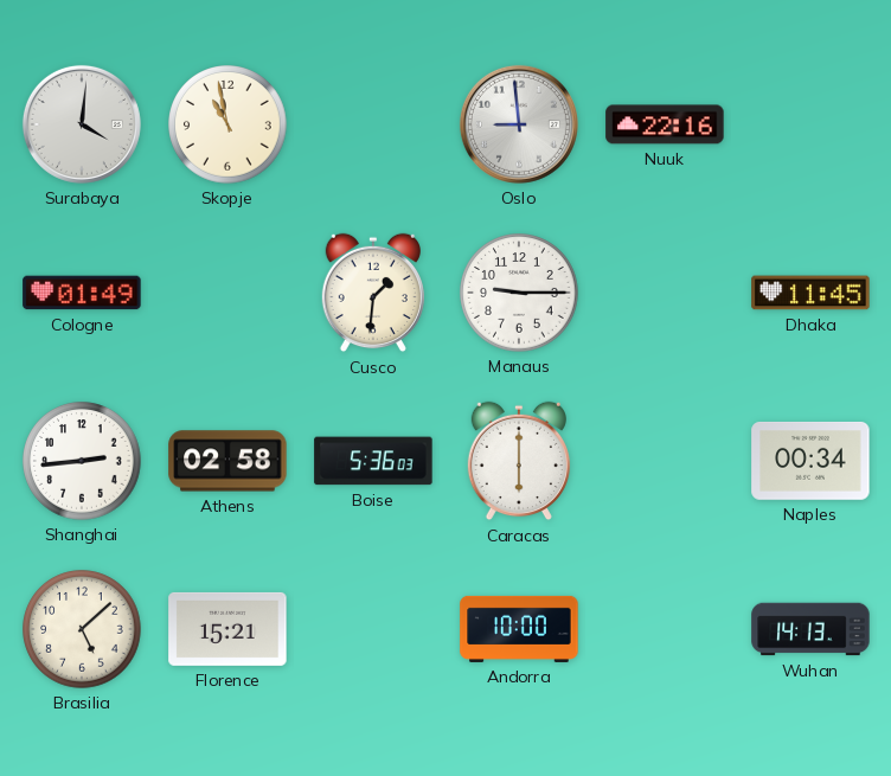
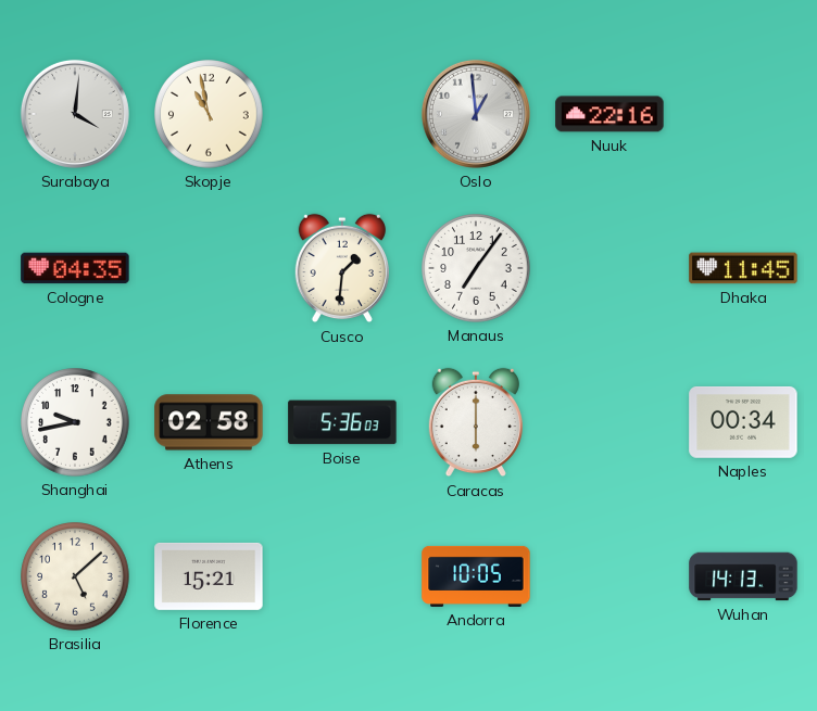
Oslo: 8:59 -> 12:59 (476, 114)
Cologne: 01:49 -> 04:35 (75, 268)
Manaus: 9:15 -> 7:06 (476, 268)
Shanghai: 2:44 -> 9:43 (75, 422)
Andorra: 10:00 -> 10:05 (476, 576)
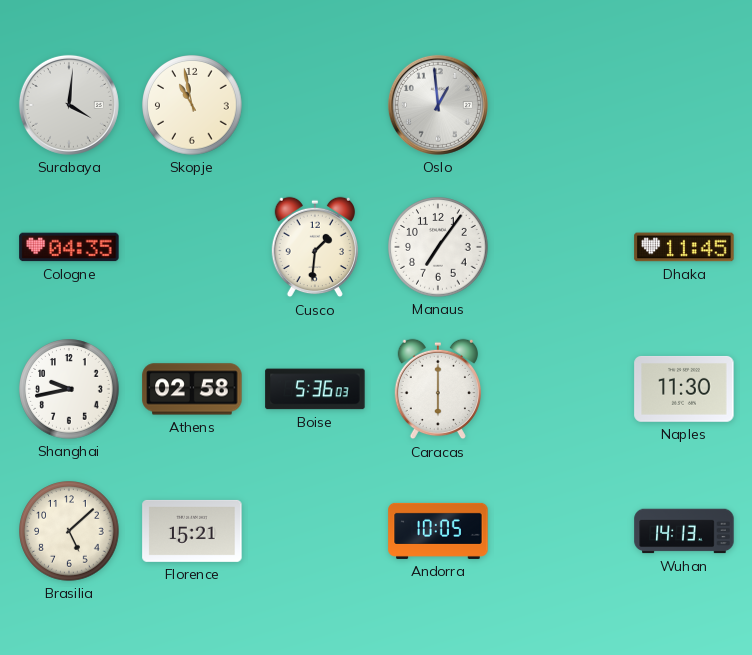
Nuuk: 22:16 -> none (609, 114)
Naples: 00:34 -> 11:30 (684, 389)
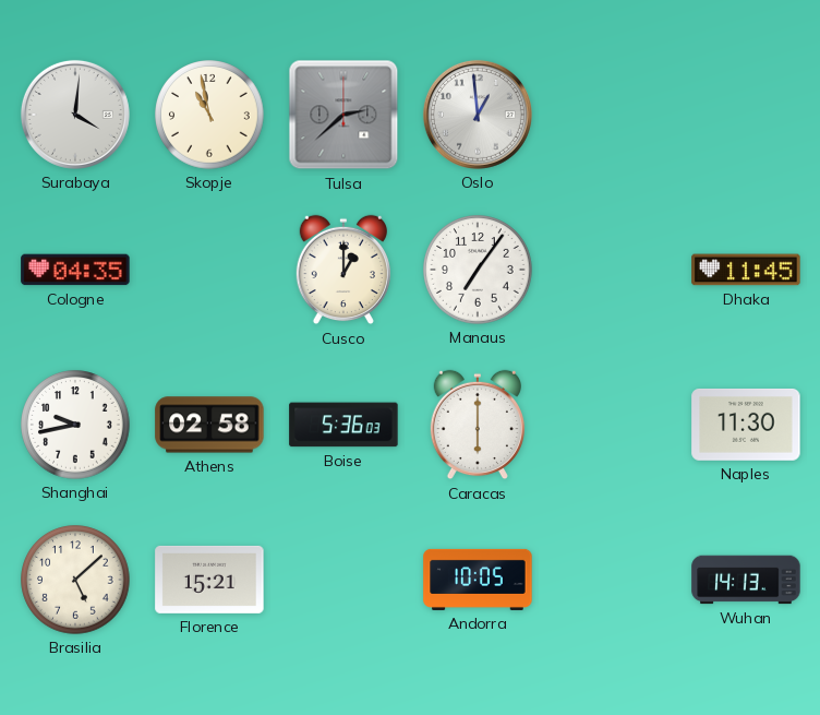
Tulsa: none -> 2:38 (343, 115)
Cusco: 1:31 -> 1:00 (343, 270)
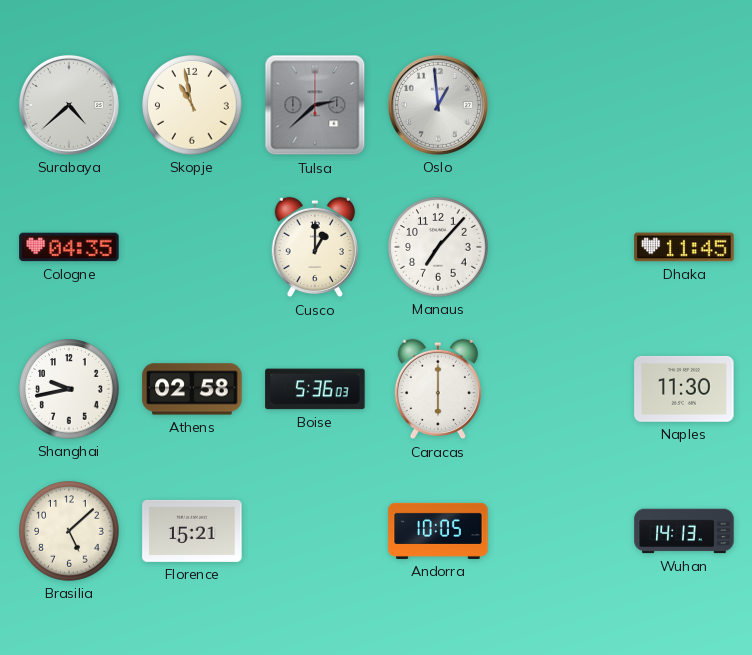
Surabaya: 4:01 -> 4:38 (69, 105)
Manaus: 7:06 -> 7:07 (438, 247)
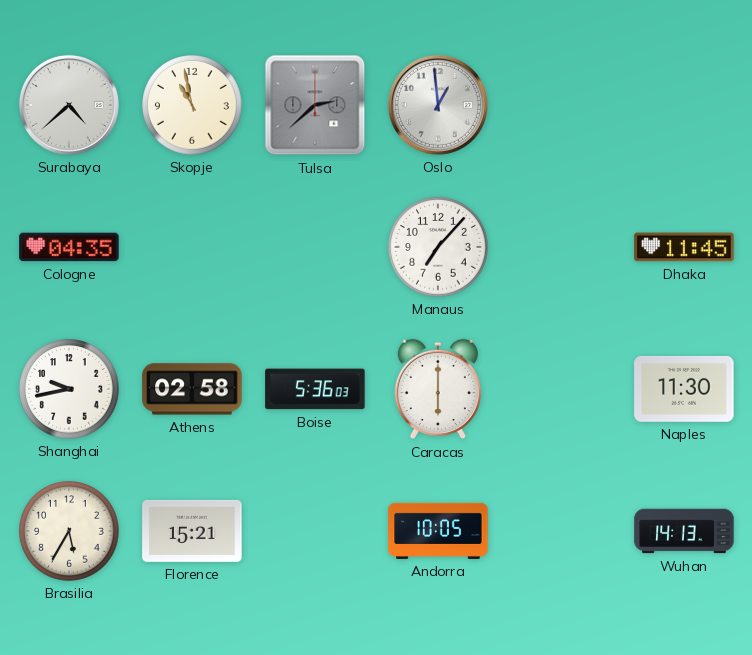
Cusco: 1:00 -> none (315, 247)
Brasilia: 5:08 -> 5:35 (69, 531)
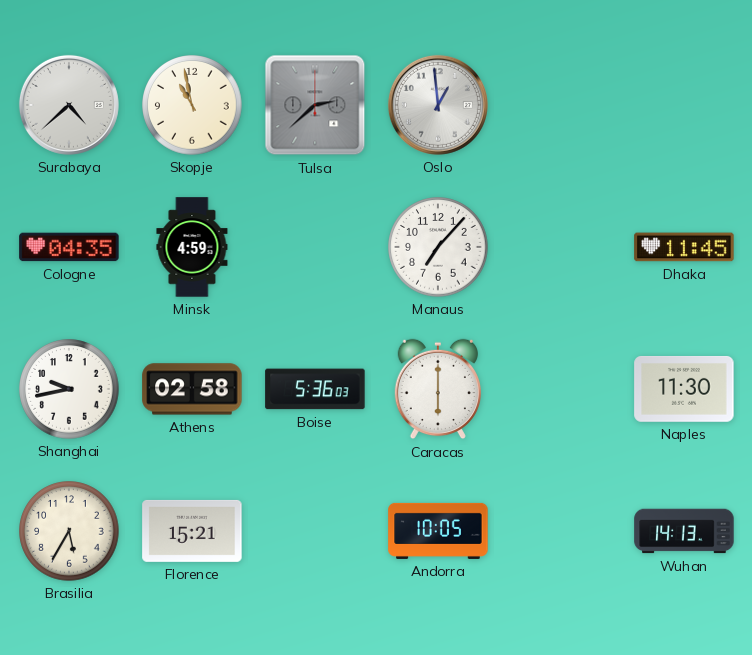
Minsk: none -> 4:59 (192, 247)
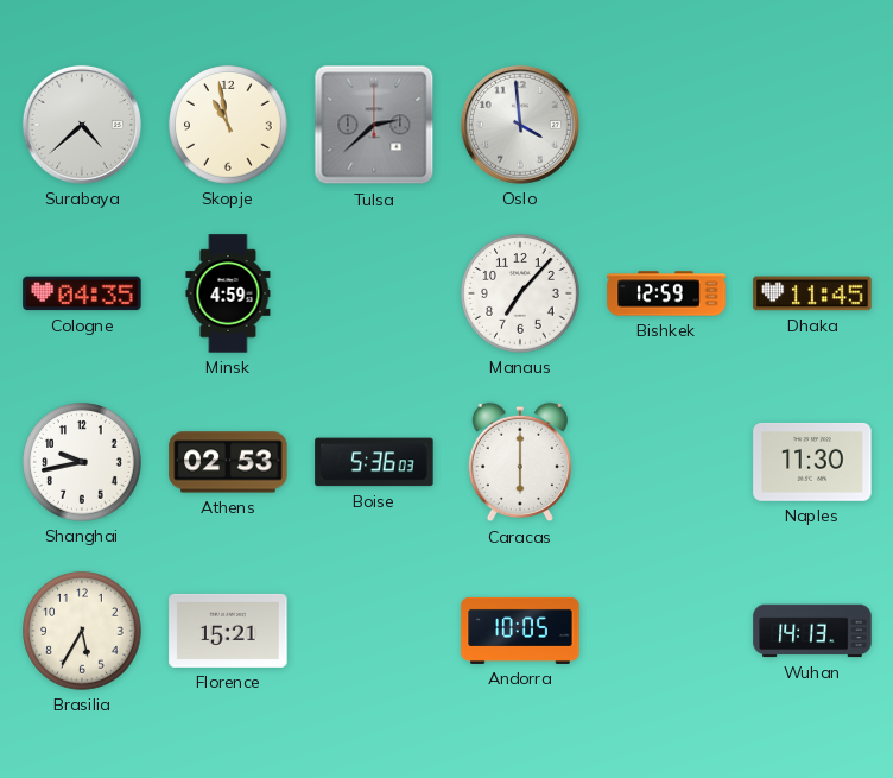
Oslo: 12:59 -> 3:59 (520, 125)
Bishkek: none -> 12:59 (666, 293)
Athens: 02:58 -> 02:53 (228, 462)
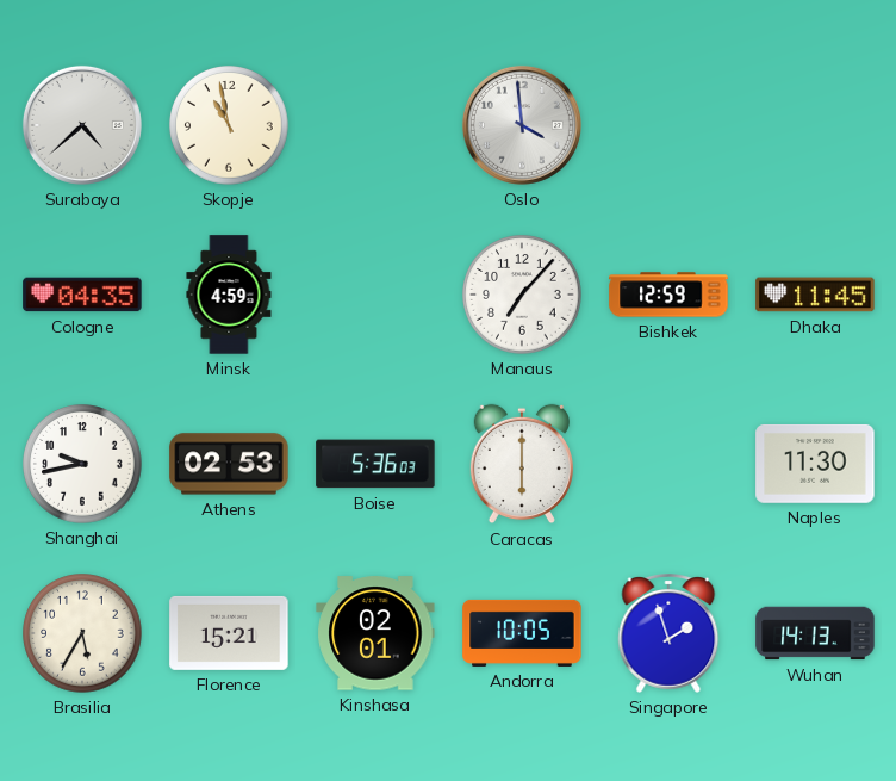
Tulsa: 2:38 -> none (374, 125)
Kinshasa: none -> 02:01 (375, 633)
Singapore: none -> 1:57 (668, 634)
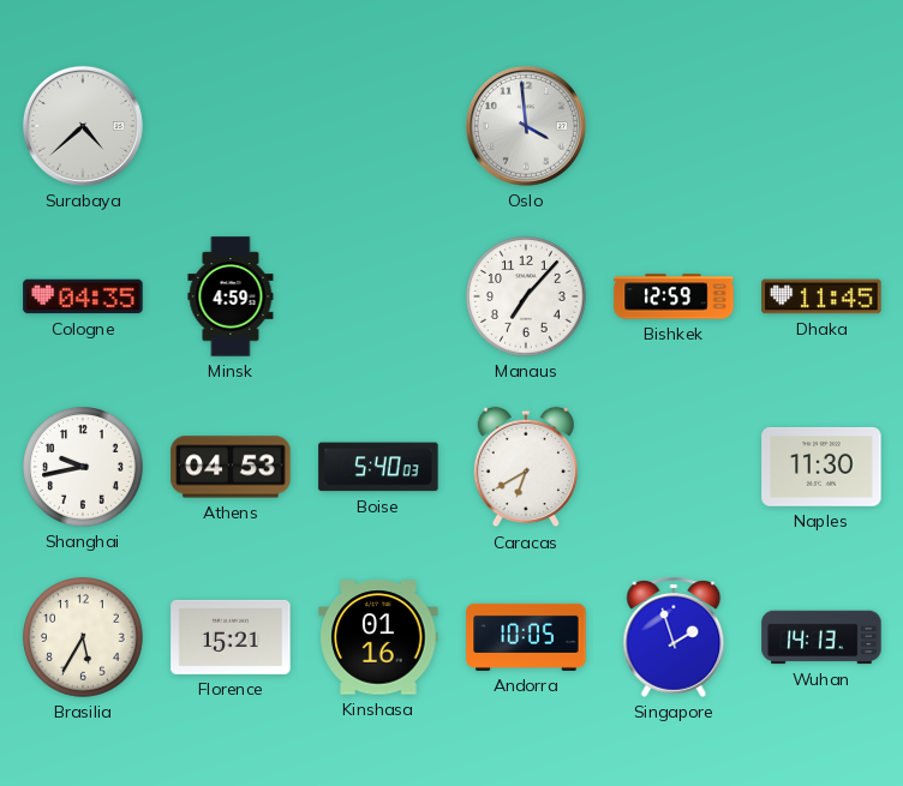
Skopje: 10:58 -> none (229, 125)
Athens: 02:53 -> 04:53 (231, 467)
Boise: 5:36 -> 5:40 (378, 467)
Caracas: 6:00 -> 6:40 (526, 467)
Kinshasa: 02:01 -> 01:16 (378, 637)
